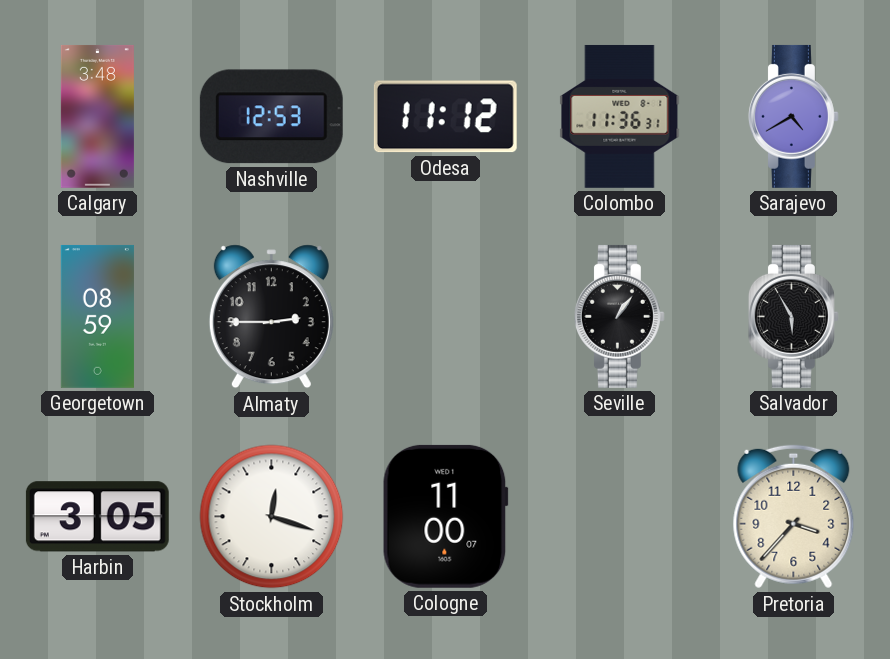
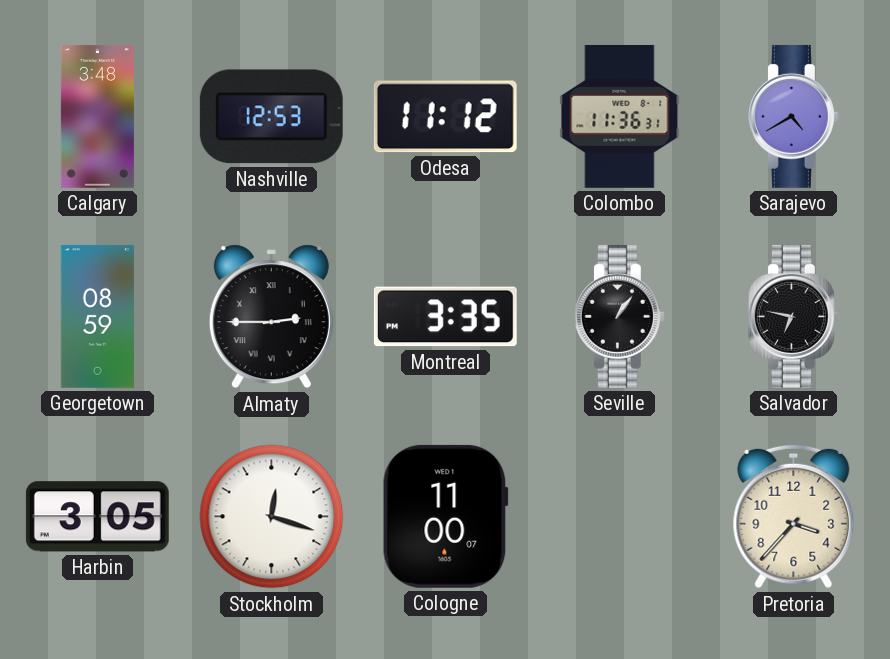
Almaty numerals: Arabic -> Roman (271, 317)
Montreal: none -> 3:35 (445, 317)
Salvador: 5:55 -> 6:47 (793, 316)
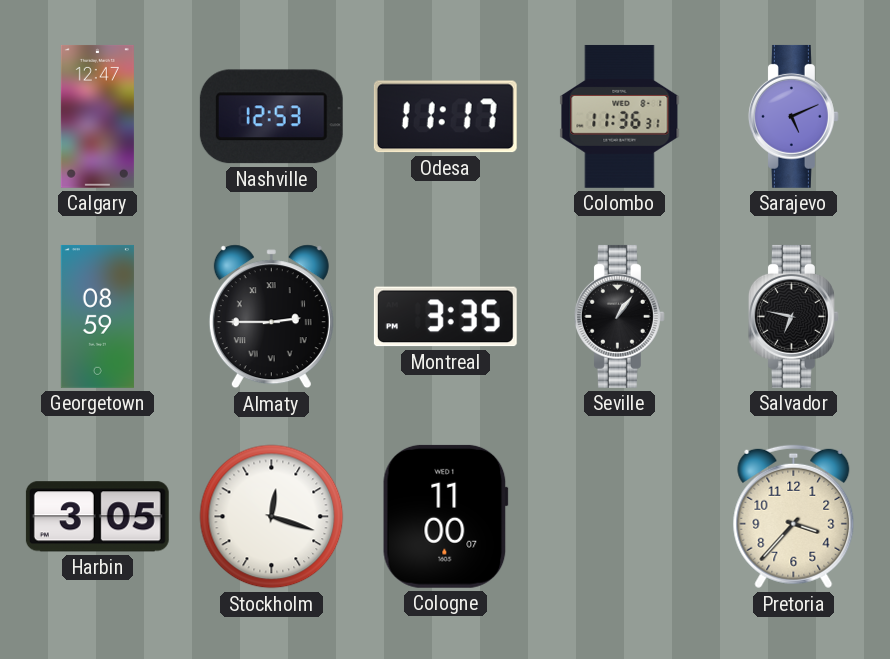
Calgary: 3:48 -> 12:47 (97, 116)
Odesa: 11:12 -> 11:17 (445, 117)
Sarajevo: 4:40 -> 5:11 (793, 116)
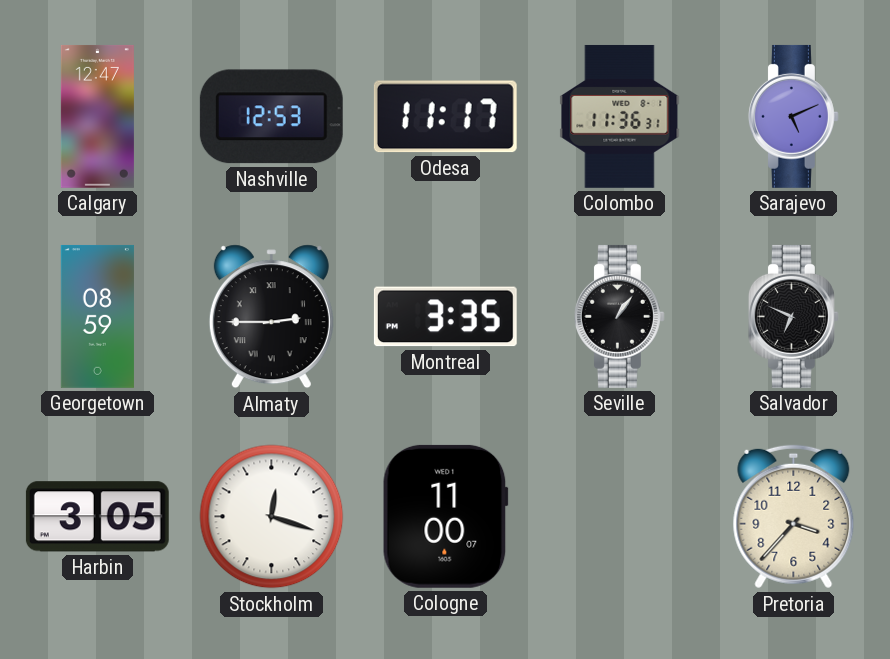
Salvador: 6:47 -> 6:49 (793, 316)
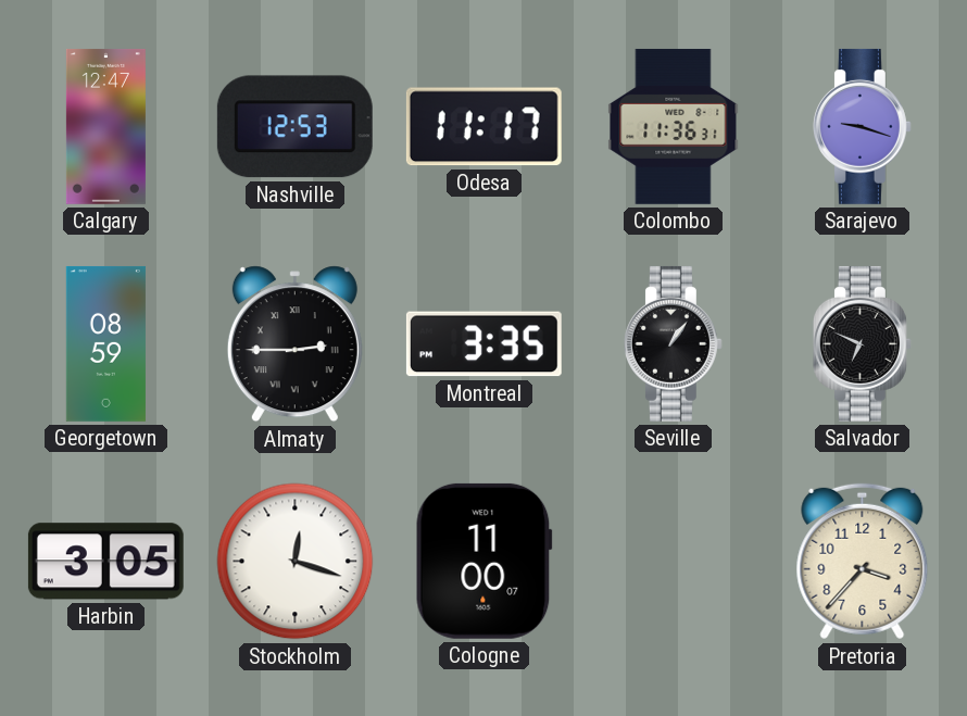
Sarajevo: 5:11 -> 9:18 (862, 126)
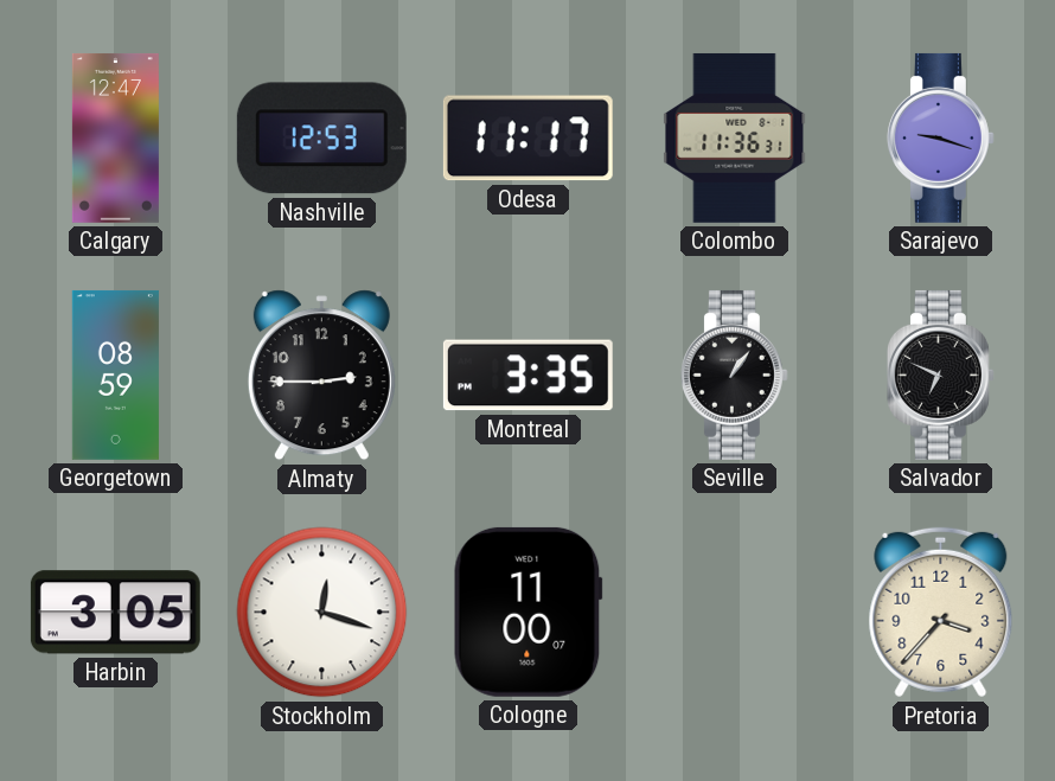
Almaty numerals: Roman -> Arabic (321, 376)
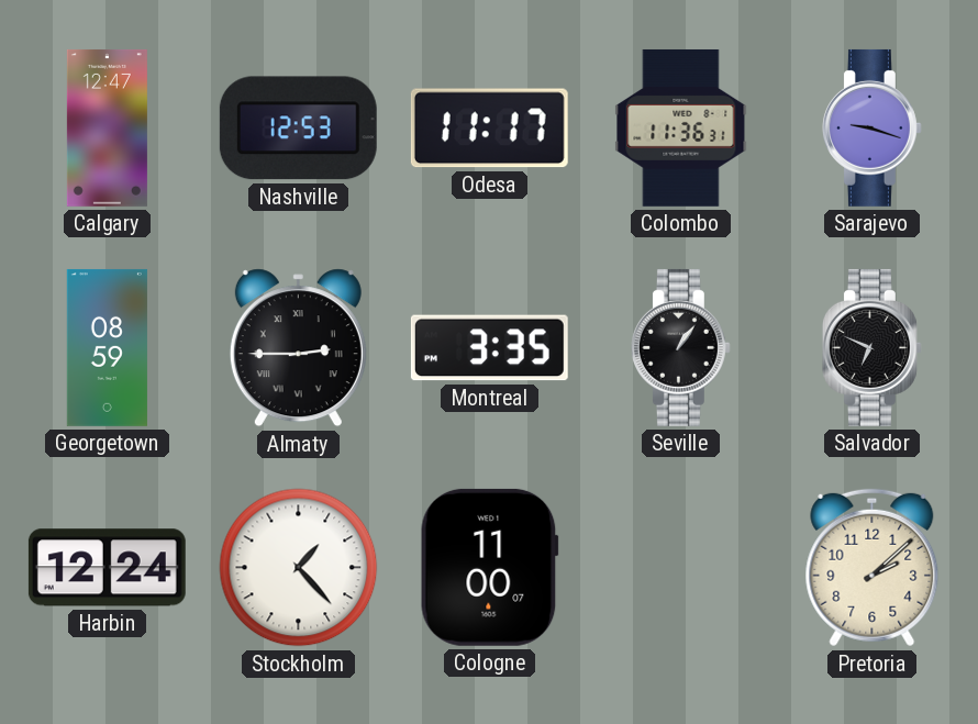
Almaty numerals: Arabic -> Roman (298, 348)
Harbin: 3:05 -> 12:24 (107, 568)
Stockholm: 12:18 -> 1:23 (299, 568)
Pretoria: 3:37 -> 2:08 (873, 568)
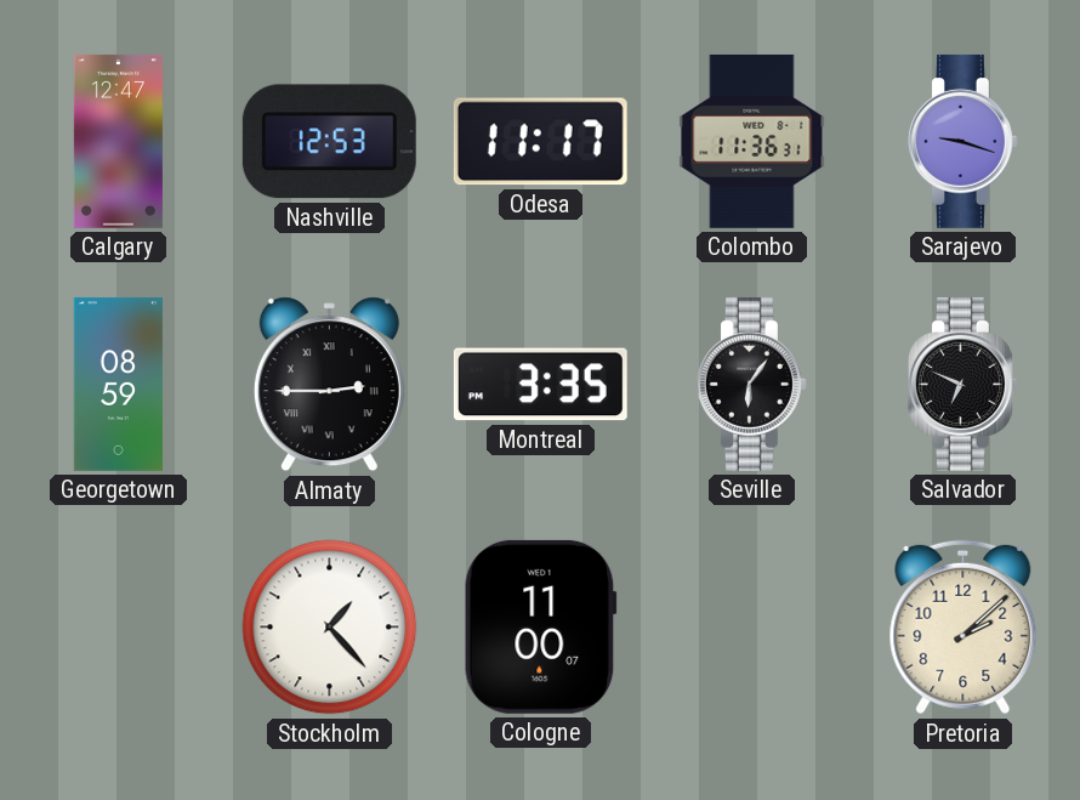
Seville: 1:06 -> 6:06 (751, 384)
Harbin: 12:24 -> none (107, 568)
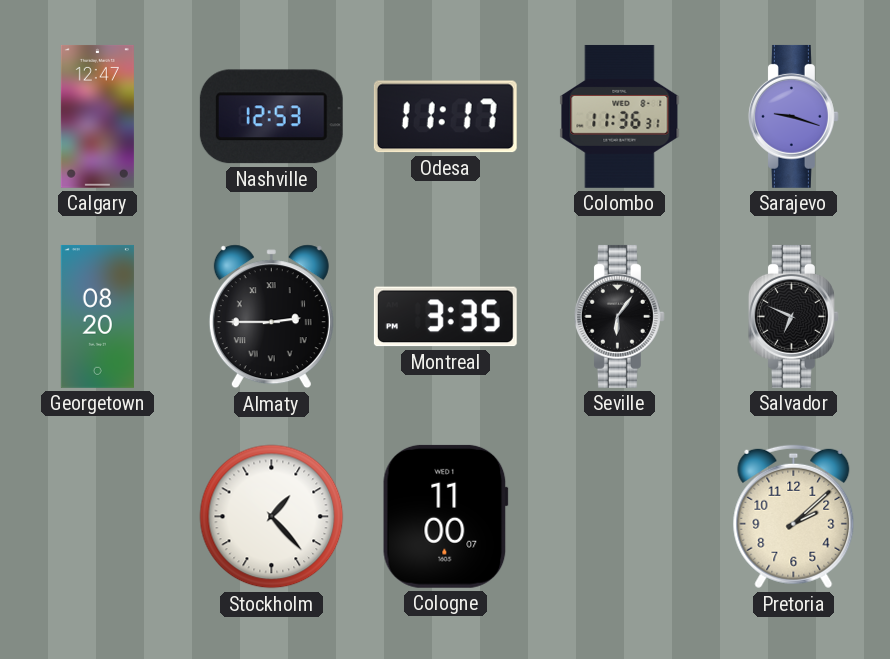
Georgetown: 08:59 -> 08:20 (97, 316)
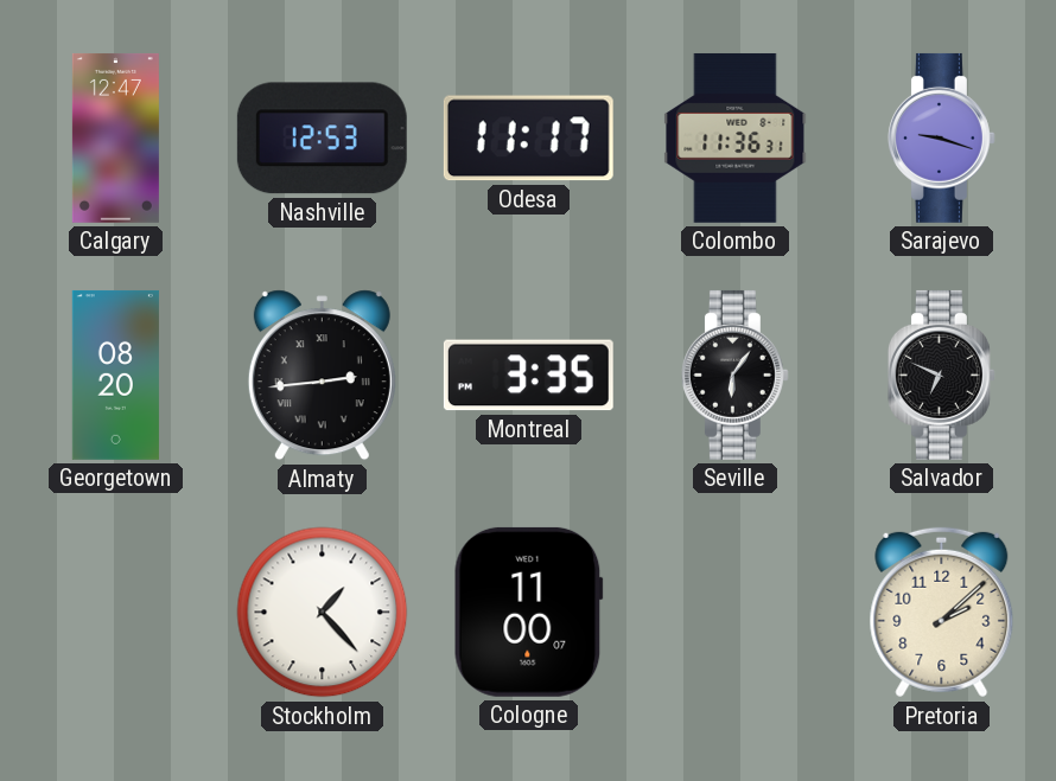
Almaty: 2:45 -> 2:44 (322, 376)
